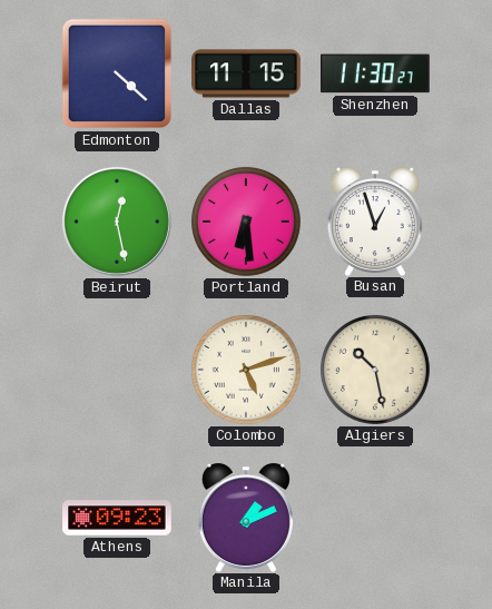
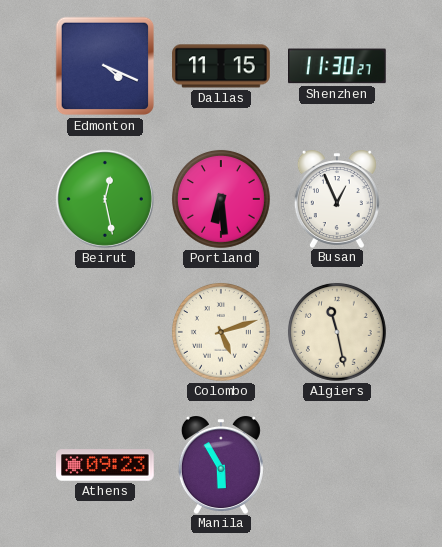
Edmonton: 4:22 -> 4:19 (105, 66)
Busan: 12:57 -> 12:56 (337, 199)
Algiers: 10:28 -> 11:28 (337, 332)
Manila: 1:11 -> 5:55 (221, 465)
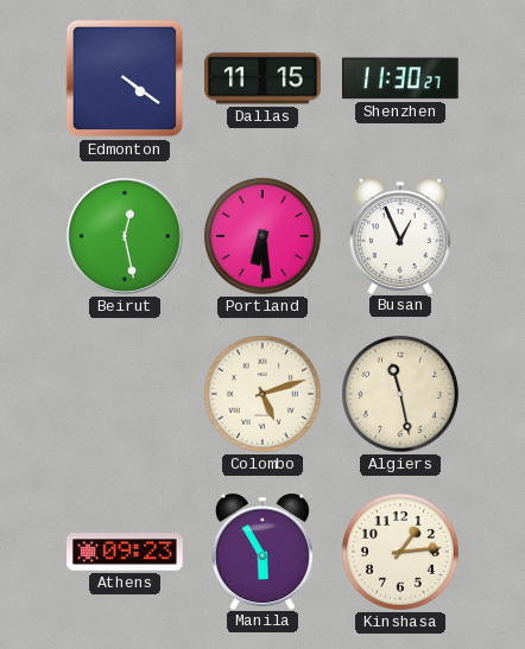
Edmonton: 4:19 -> 4:21 (125, 78)
Kinshasa: none -> 1:14 (400, 552)
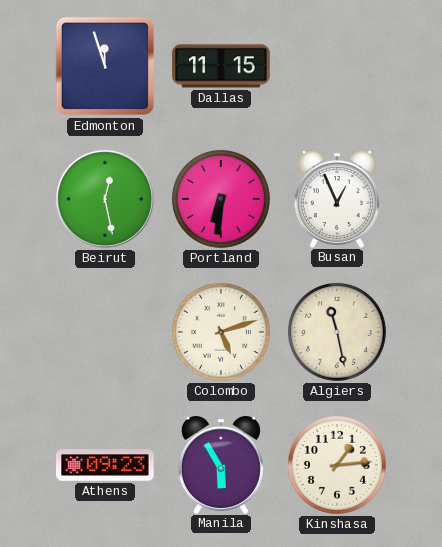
Edmonton: 4:21 -> 11:57 (105, 66)
Shenzhen: 11:30 -> none (401, 78)
Portland: 6:29 -> 6:31 (221, 199)
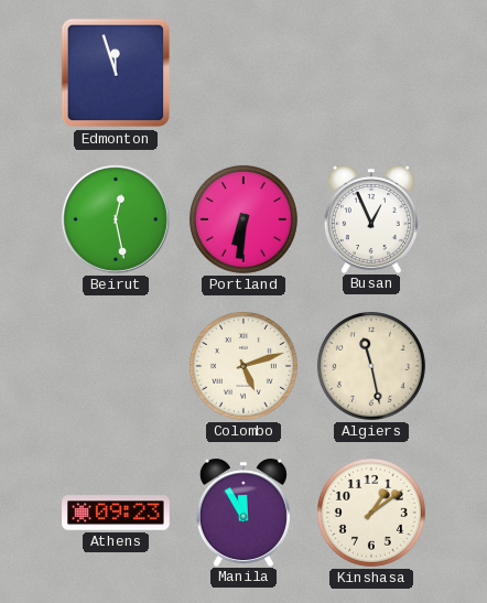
Dallas: 11:15 -> none (221, 66)
Manila: 5:55 -> 11:55 (244, 513)
Kinshasa: 1:14 -> 1:09 (371, 513)
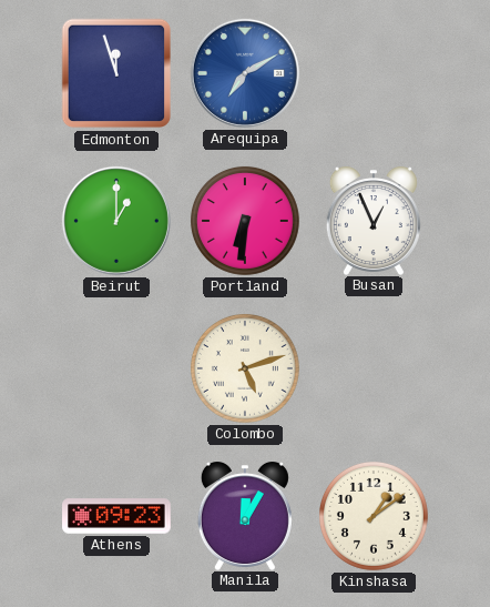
Arequipa: none -> 7:10 (245, 73)
Beirut: 12:28 -> 1:00 (116, 221)
Algiers: 11:28 -> none (371, 366)
Manila: 11:55 -> 12:05 (245, 516)
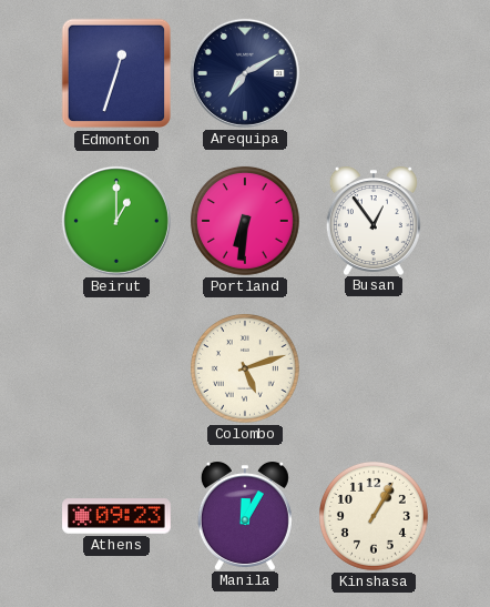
Edmonton: 11:57 -> 12:33 (116, 73)
Arequipa dial: blue -> navy (245, 73)
Busan: 12:56 -> 12:54 (374, 221)
Kinshasa: 1:09 -> 1:05 (374, 516)
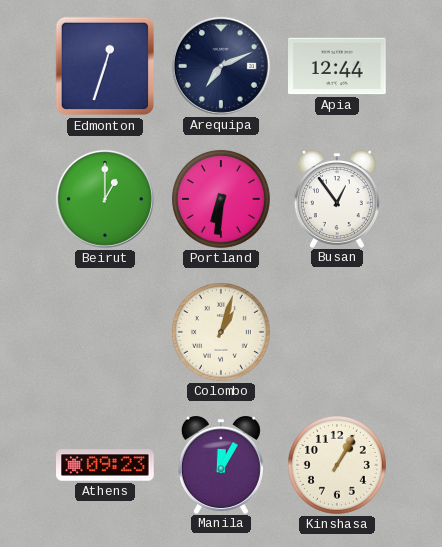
Arequipa: 7:10 -> 7:11 (221, 66)
Apia: none -> 12:44 (338, 66)
Colombo: 5:12 -> 1:03 (221, 332)
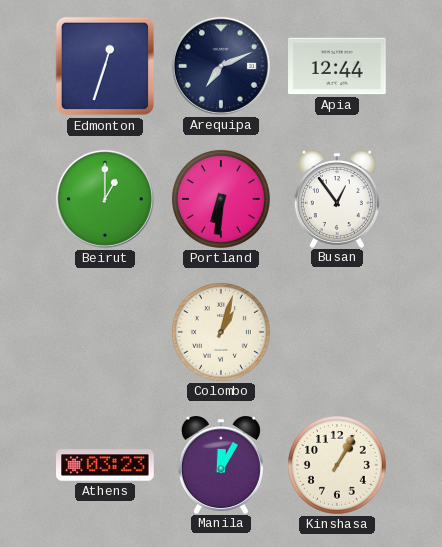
Athens: 09:23 -> 03:23 (105, 465)
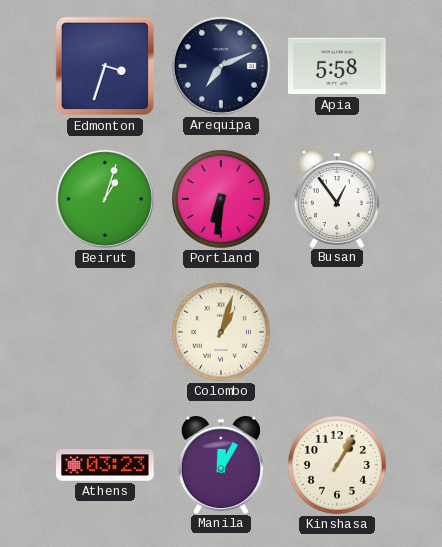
Edmonton: 12:33 -> 3:33 (105, 66)
Apia: 12:44 -> 5:58 (338, 66)
Beirut: 1:00 -> 1:03 (105, 199)
